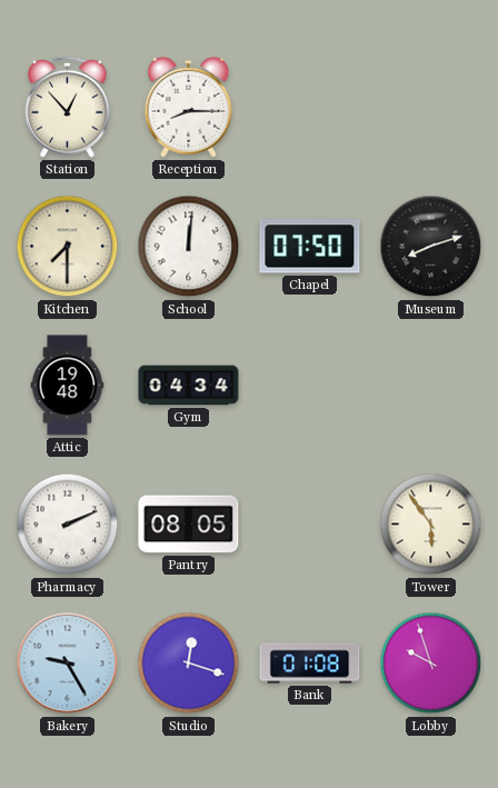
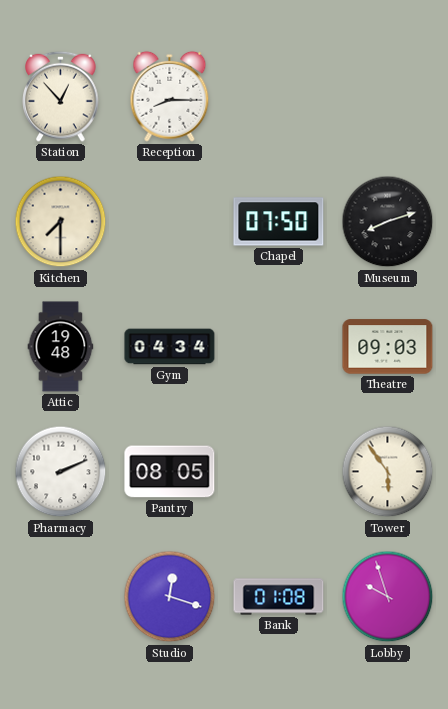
School: 12:01 -> none (189, 247)
Theatre: none -> 09:03 (388, 347)
Bakery: 9:25 -> none (68, 664)
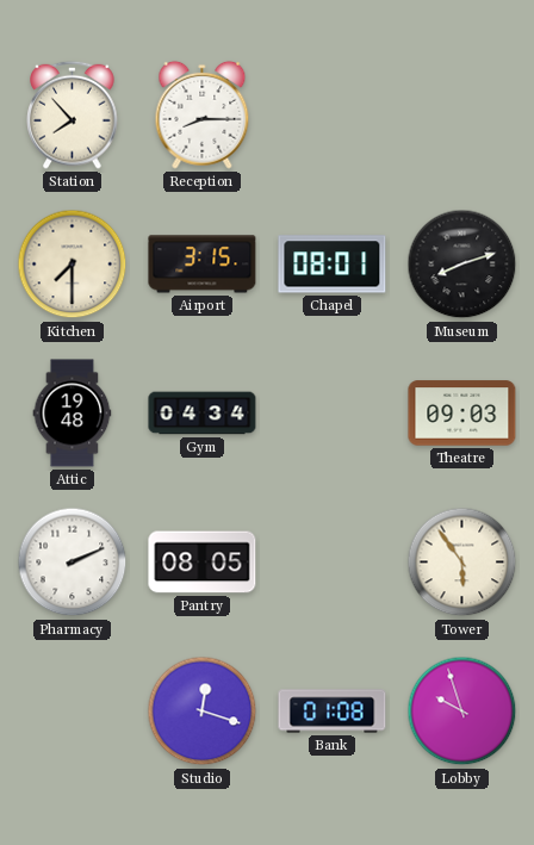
Station: 12:53 -> 7:53 (73, 114)
Airport: none -> 3:15 (203, 265)
Chapel: 07:50 -> 08:01 (333, 265)
